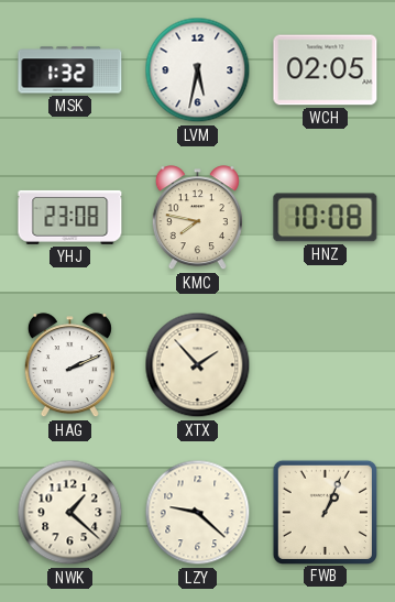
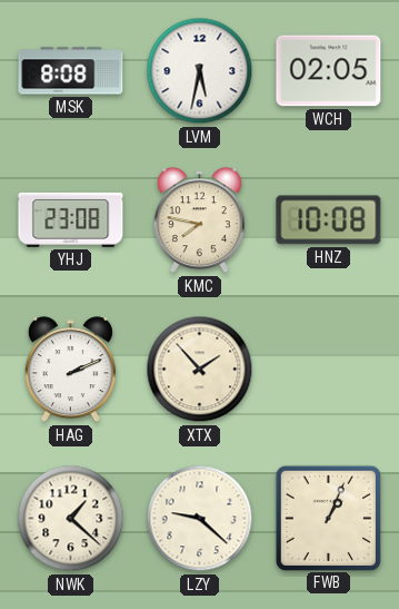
MSK: 1:32 -> 8:08 (71, 71)
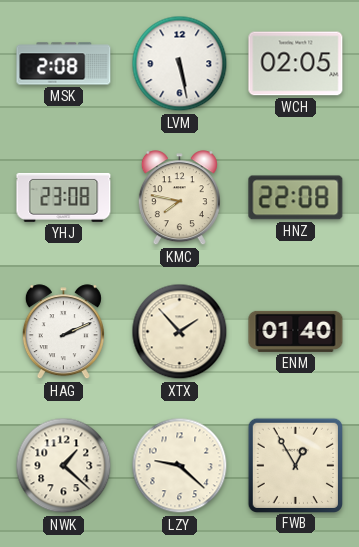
MSK: 8:08 -> 2:08 (64, 64)
LVM: 5:32 -> 5:28 (180, 64)
HNZ: 10:08 -> 22:08 (296, 198)
ENM: none -> 01:40 (296, 331)
FWB: 1:04 -> 12:55 (295, 465)
